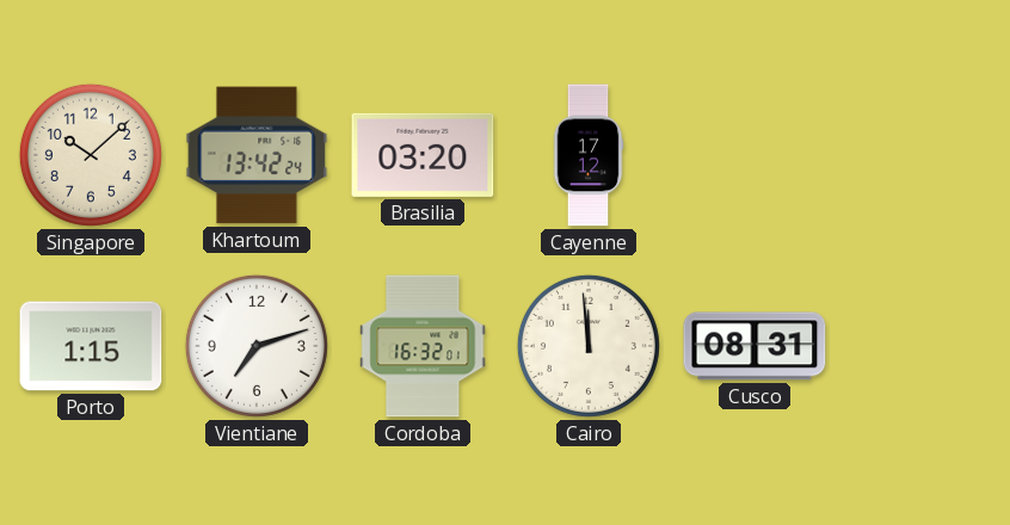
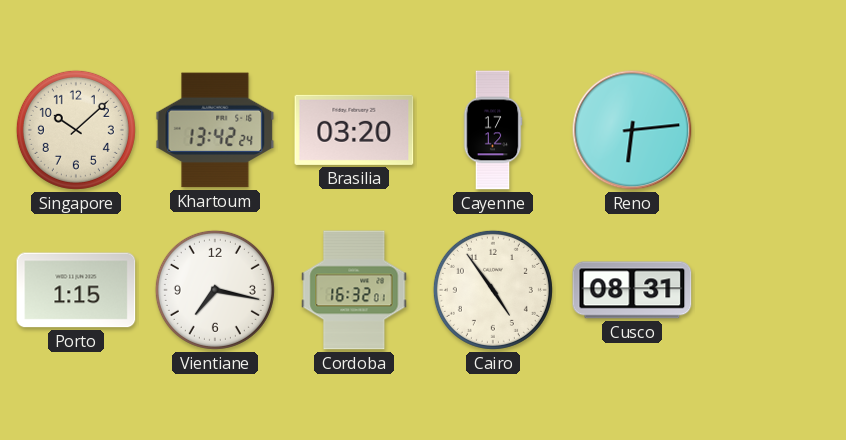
Reno: none -> 6:14 (632, 130)
Vientiane: 7:12 -> 7:17 (215, 290)
Cairo: 11:59 -> 4:54 (493, 290)
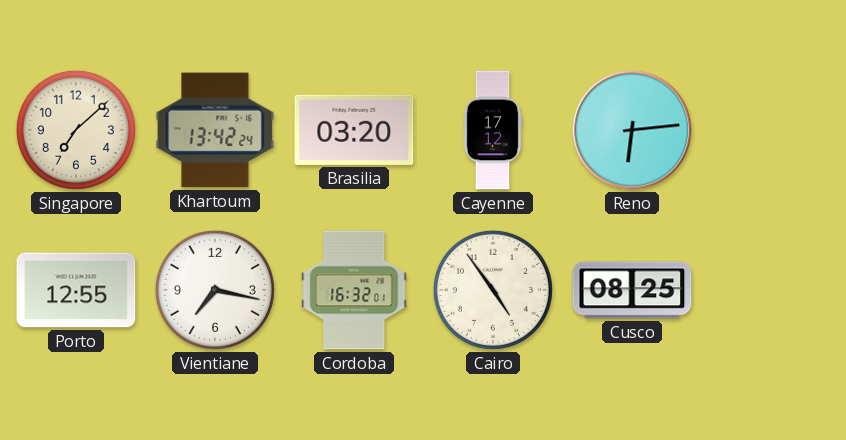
Singapore: 10:08 -> 7:08 (76, 130)
Porto: 1:15 -> 12:55 (76, 290)
Cusco: 08:31 -> 08:25 (632, 290)
